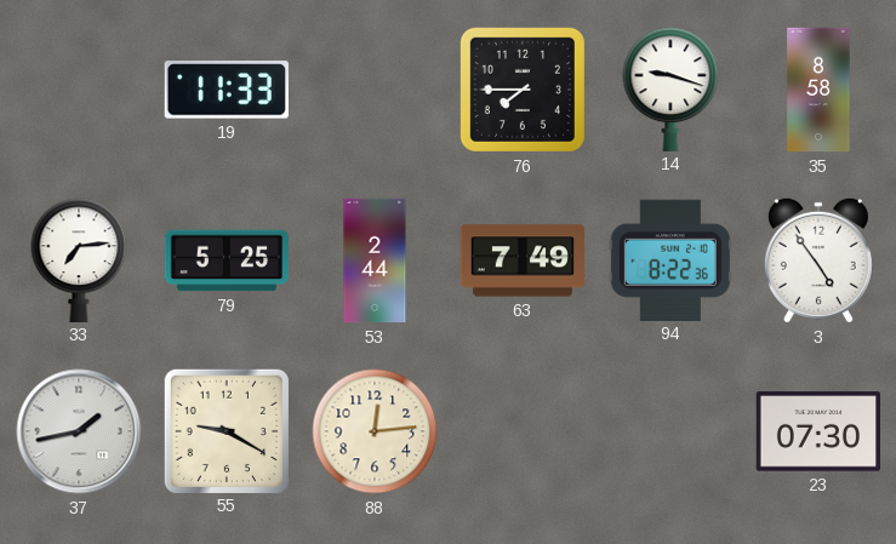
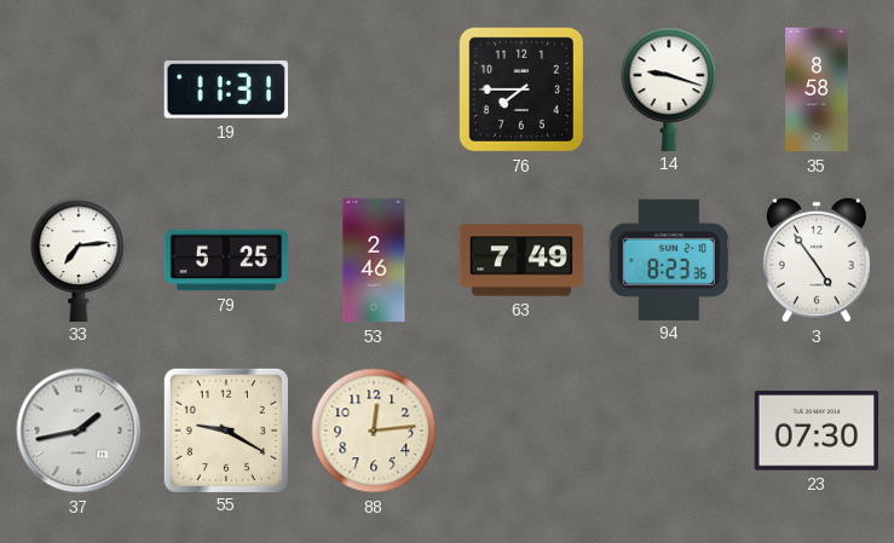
19: 11:33 -> 11:31 (226, 89)
53: 2:44 -> 2:46 (374, 260)
94: 8:22 -> 8:23 (669, 259)
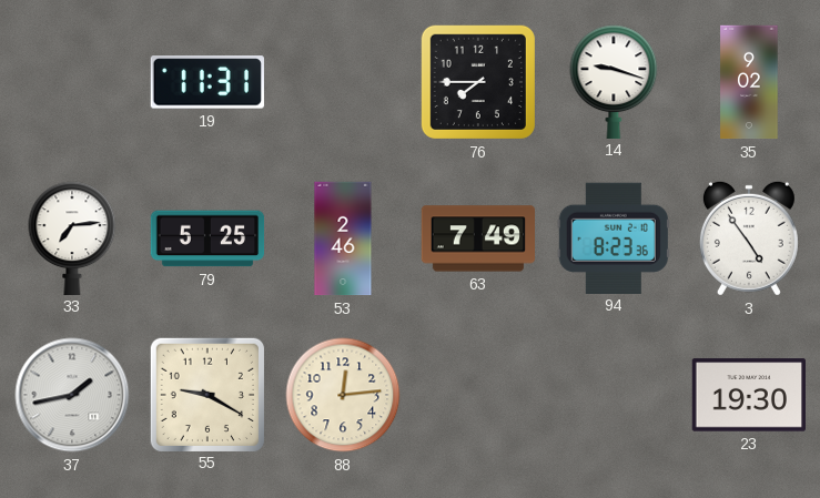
35: 8:58 -> 9:02 (749, 82)
23: 07:30 -> 19:30 (748, 395)
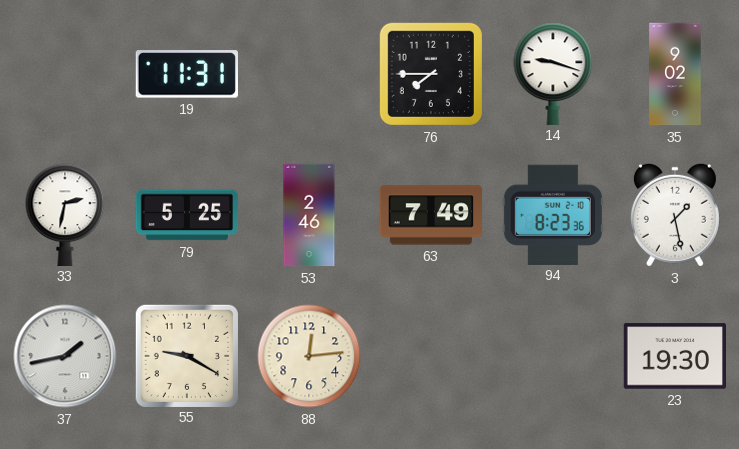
33: 7:14 -> 2:32 (65, 214)
3: 4:54 -> 1:28 (675, 215)
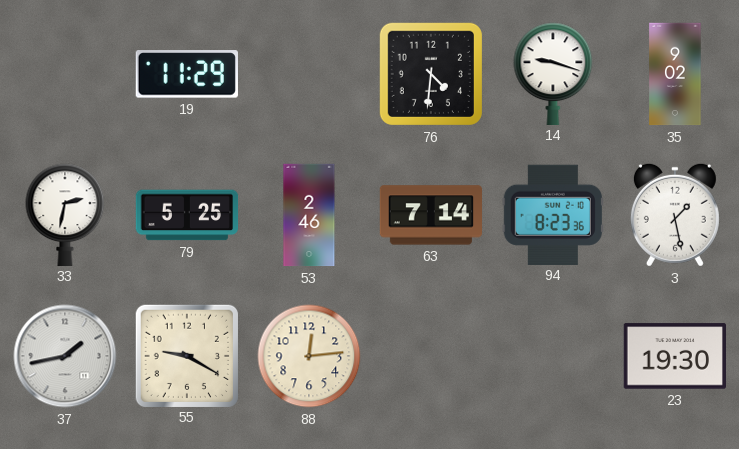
19: 11:31 -> 11:29 (187, 74)
76: 7:45 -> 4:31 (431, 74)
63: 7:49 -> 7:14 (431, 215)
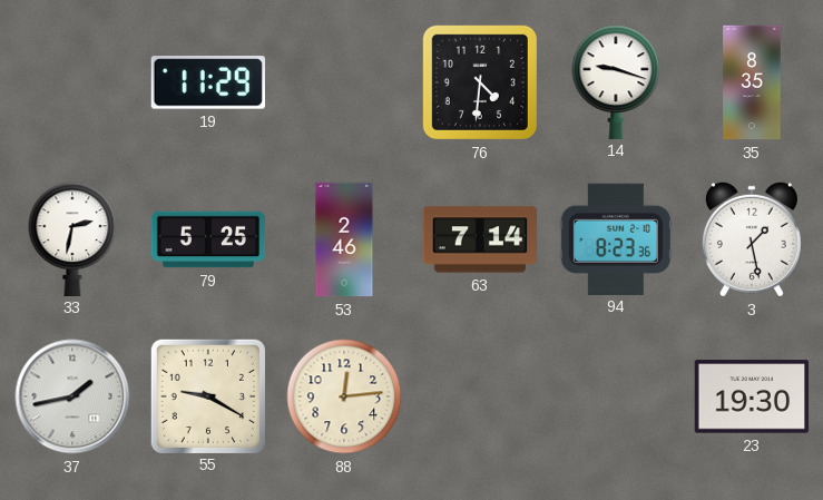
35: 9:02 -> 8:35 (752, 82)
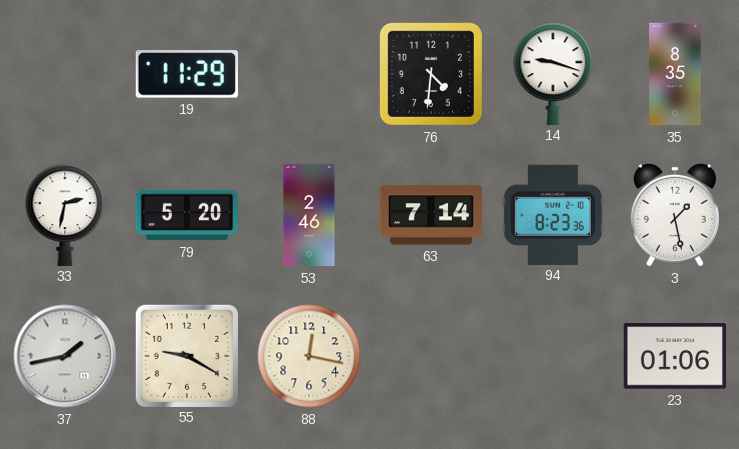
79: 5:25 -> 5:20 (187, 215)
88: 12:14 -> 12:17 (309, 356)
23: 19:30 -> 01:06 (674, 356)
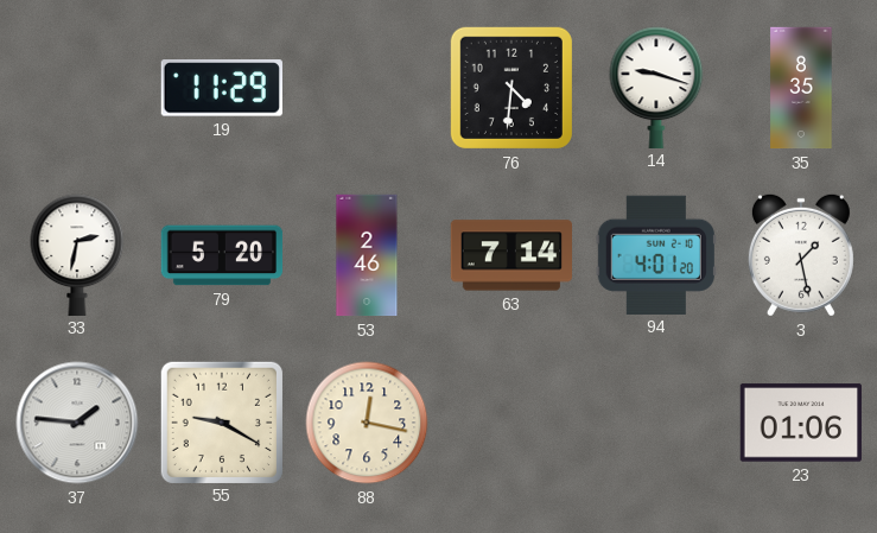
94: 8:23 -> 4:01 (656, 254)
37: 1:43 -> 1:46 (77, 423)
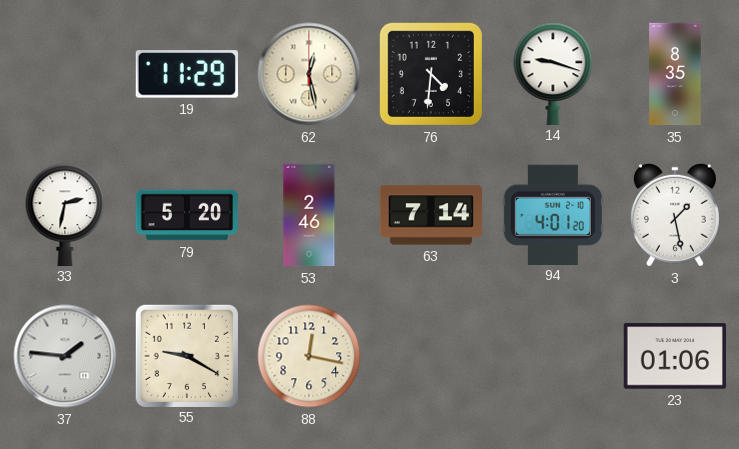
62: none -> 12:28 (309, 74)
